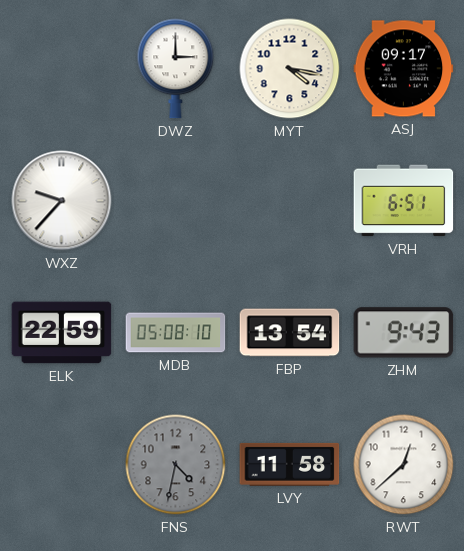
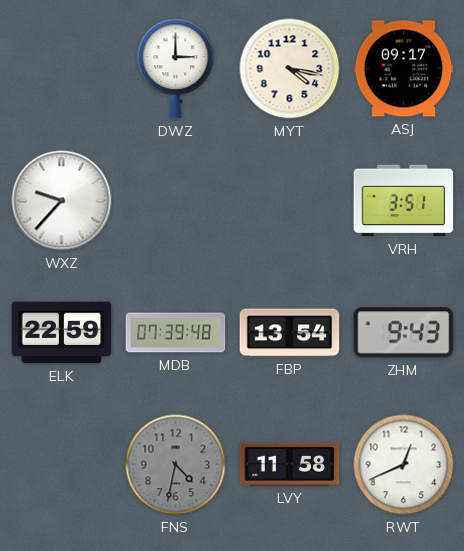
VRH: 6:51 -> 3:51 (404, 201)
MDB: 05:08 -> 07:39 (176, 333)
RWT: 12:38 -> 12:41 (404, 465)
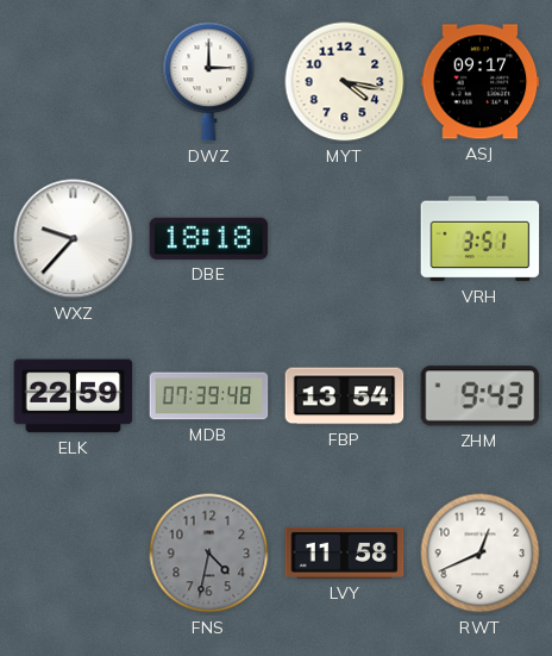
DBE: none -> 18:18 (209, 238)
